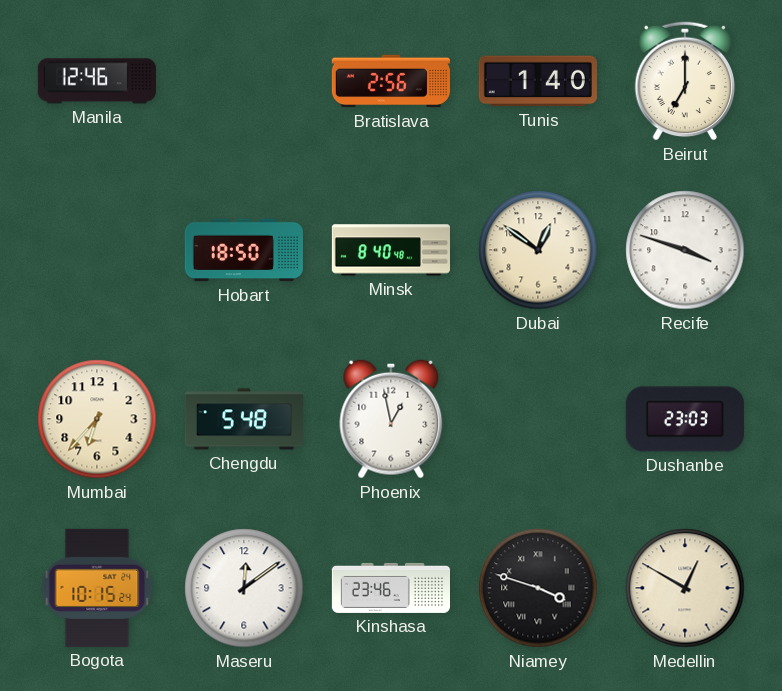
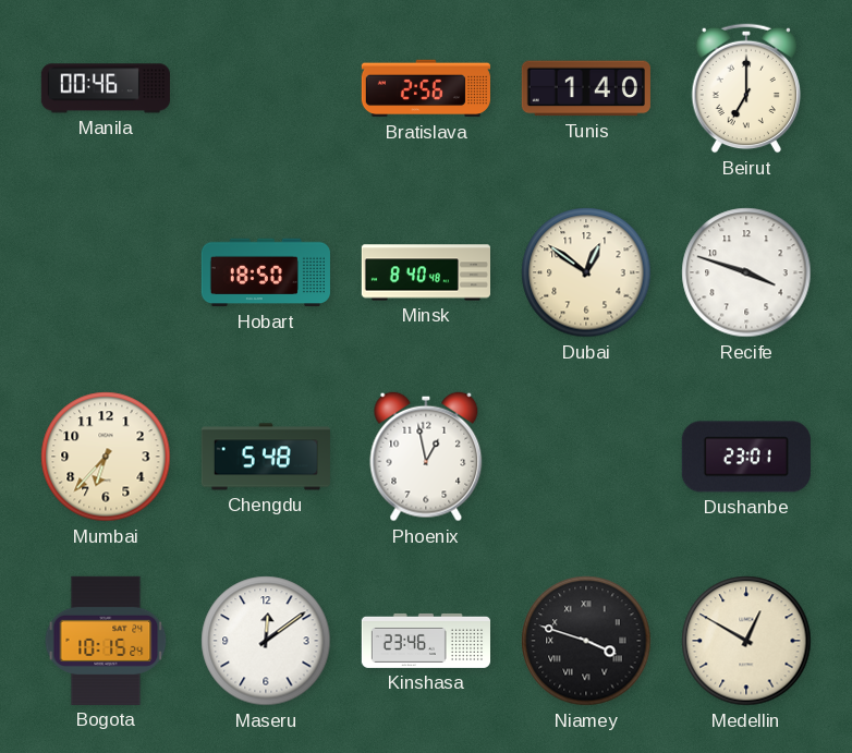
Manila: 12:46 -> 00:46 (106, 88)
Dushanbe: 23:03 -> 23:01 (746, 457)
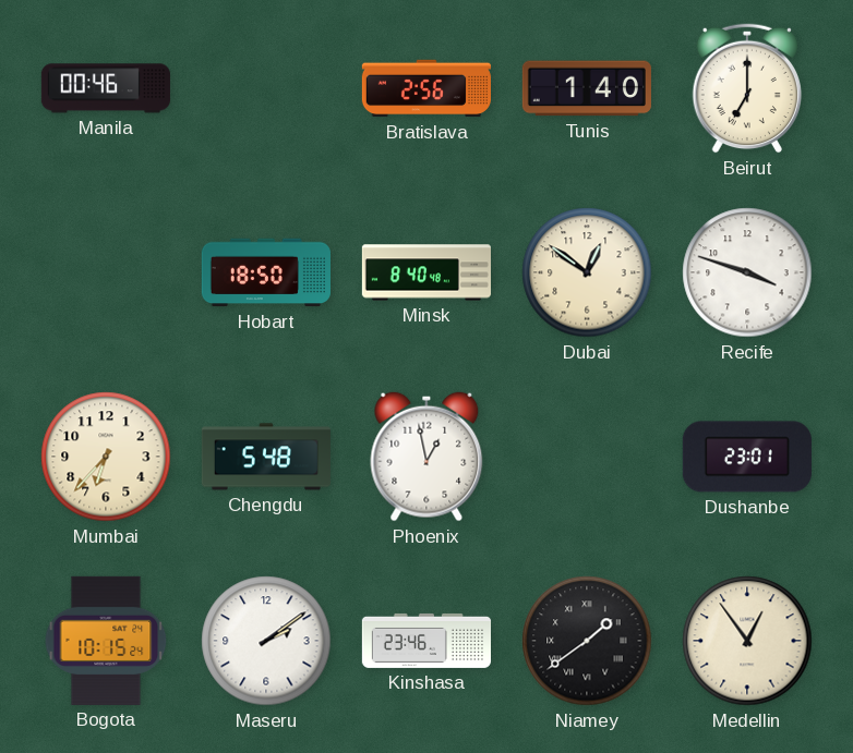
Maseru: 12:09 -> 2:09 (266, 641)
Niamey: 3:48 -> 1:39 (587, 641)
Medellin: 12:50 -> 12:54 (747, 641)
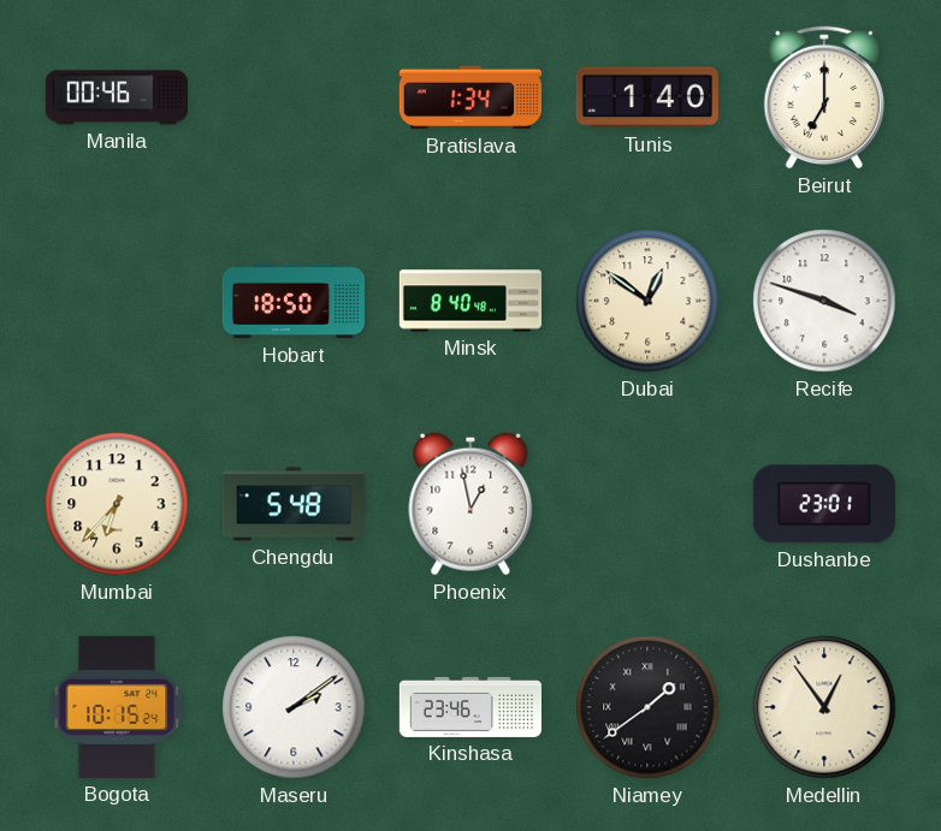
Bratislava: 2:56 -> 1:34 (470, 97)
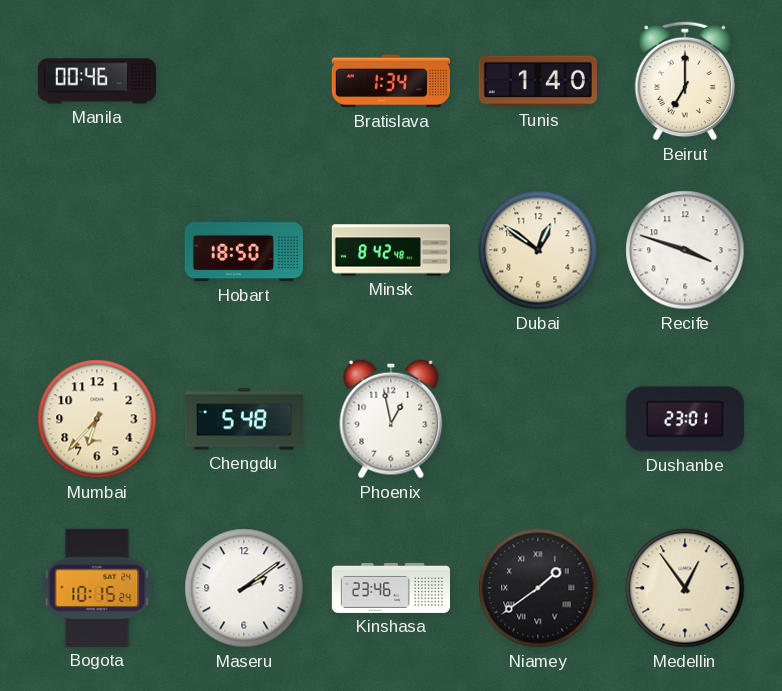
Minsk: 8:40 -> 8:42 (390, 250)
